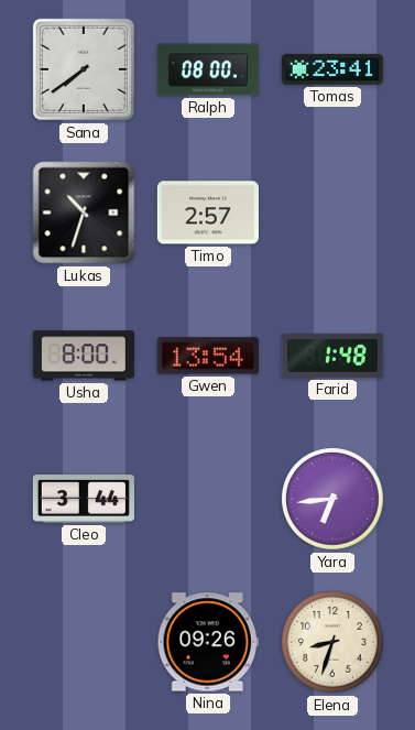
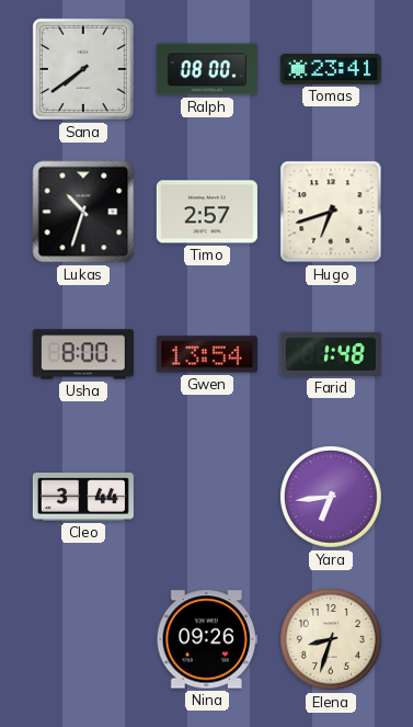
Hugo: none -> 6:42 (331, 212)
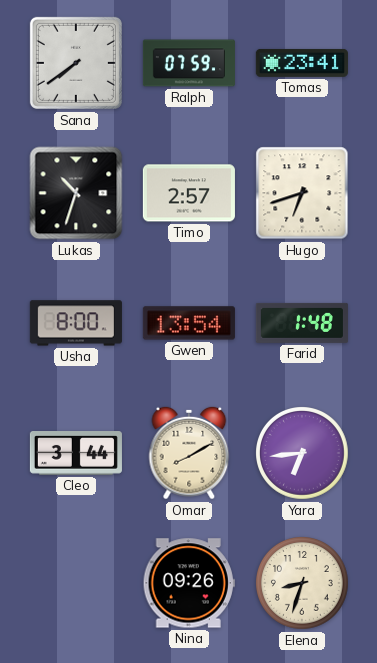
Ralph: 08:00 -> 07:59 (189, 63)
Omar: none -> 8:10 (189, 453)
